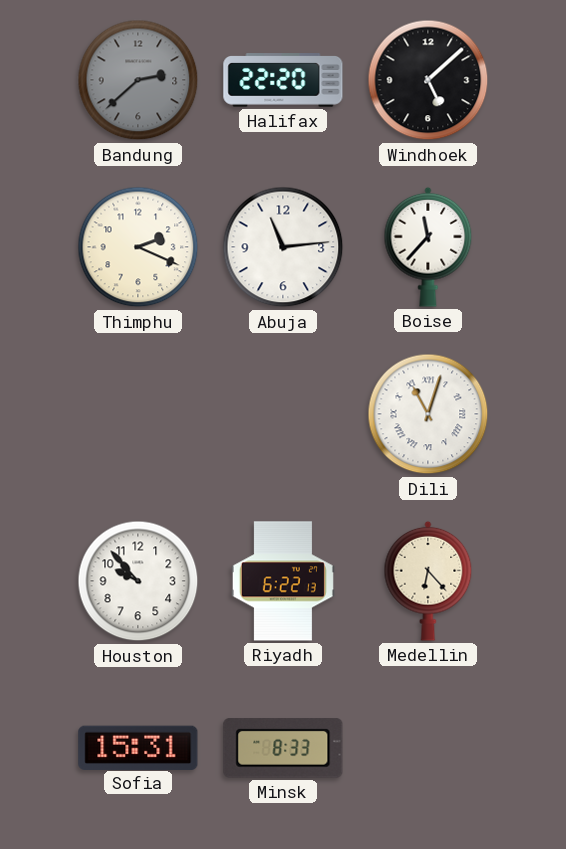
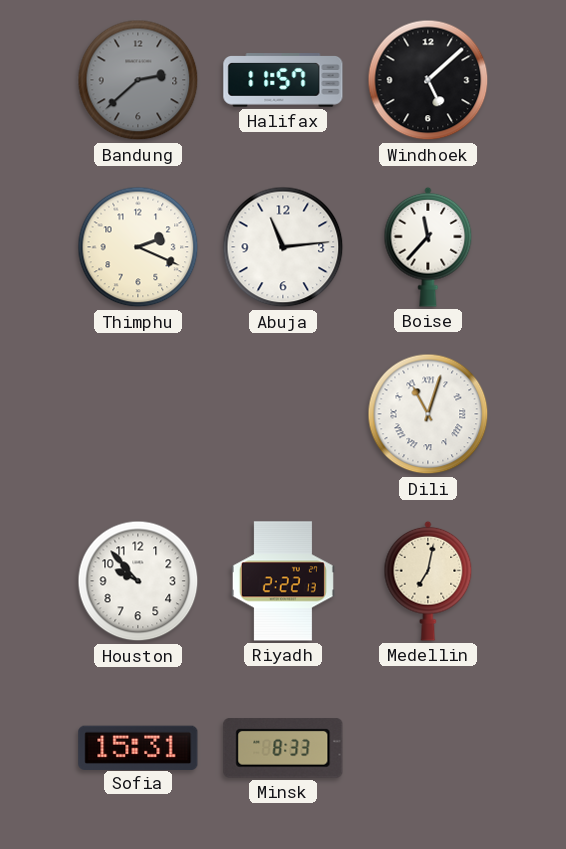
Halifax: 22:20 -> 11:57 (283, 80)
Riyadh: 6:22 -> 2:22 (283, 581)
Medellin: 6:23 -> 7:02 (428, 581)
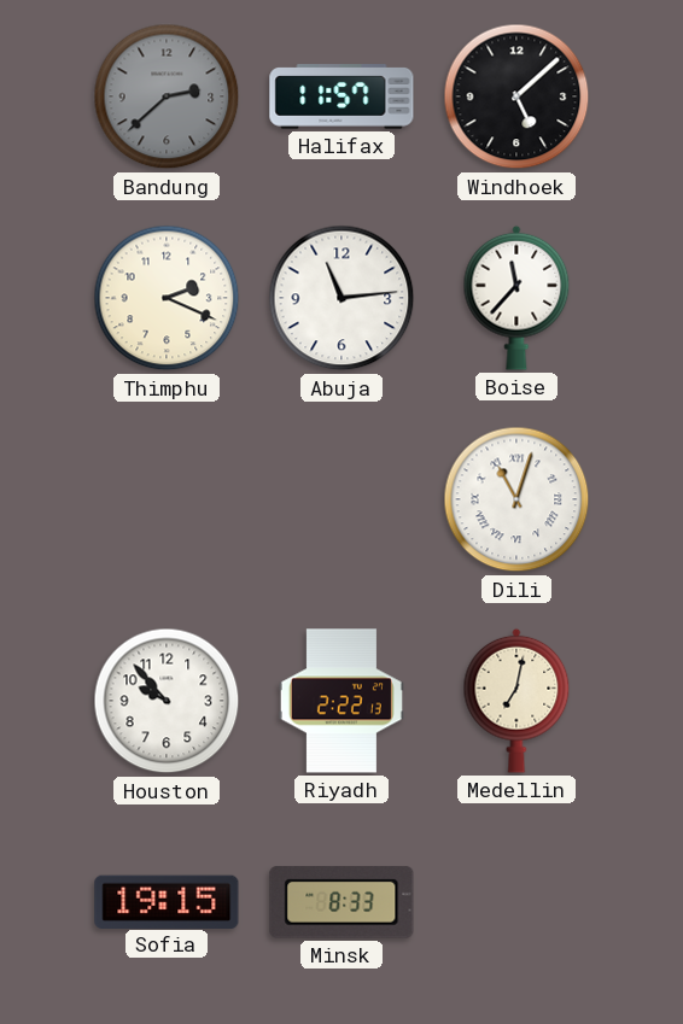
Sofia: 15:31 -> 19:15 (167, 901)
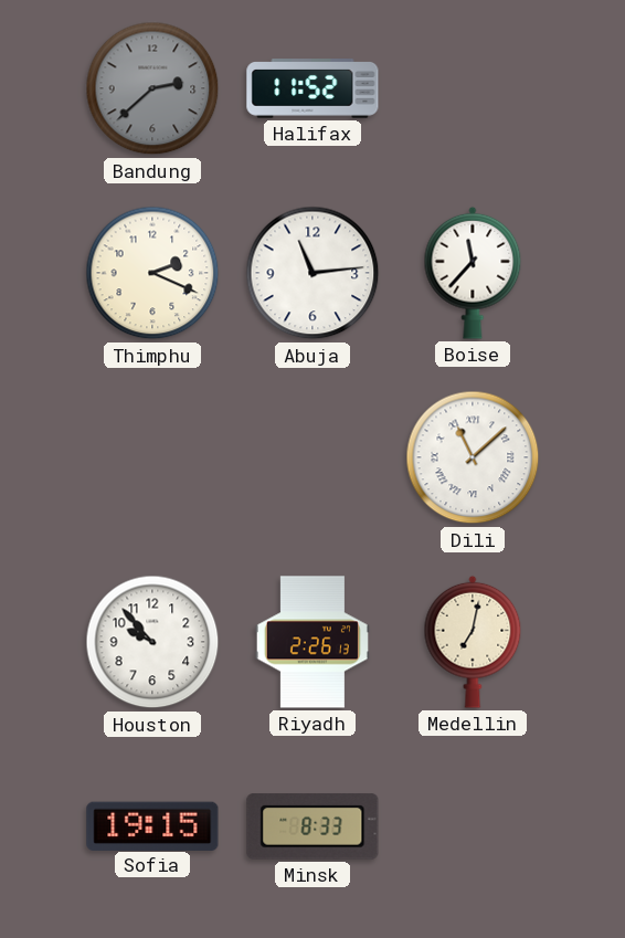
Halifax: 11:57 -> 11:52 (312, 88)
Windhoek: 5:08 -> none (516, 96)
Dili: 11:03 -> 11:08 (473, 457)
Riyadh: 2:22 -> 2:26 (312, 642)
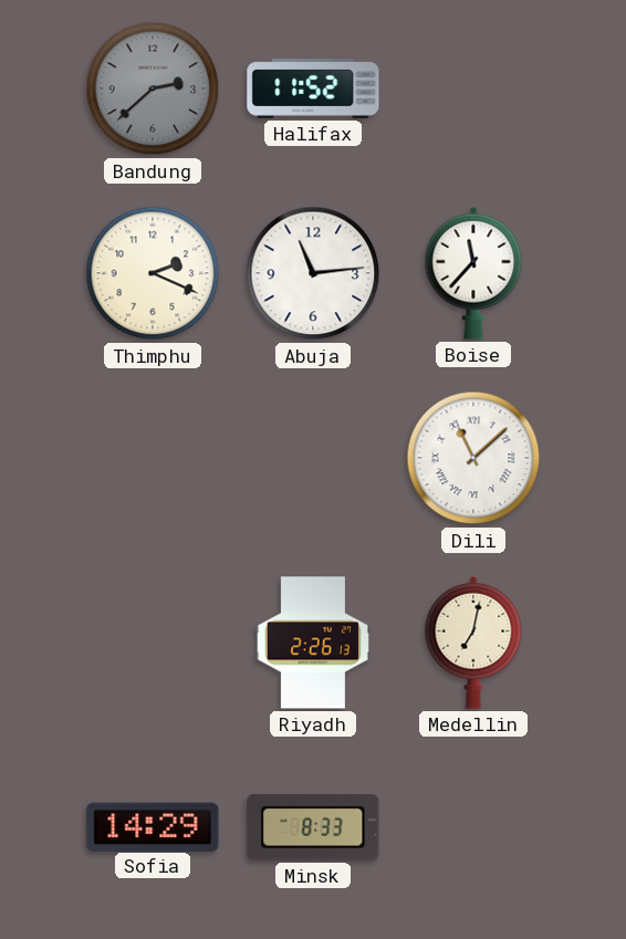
Houston: 9:53 -> none (152, 642)
Sofia: 19:15 -> 14:29 (153, 826)
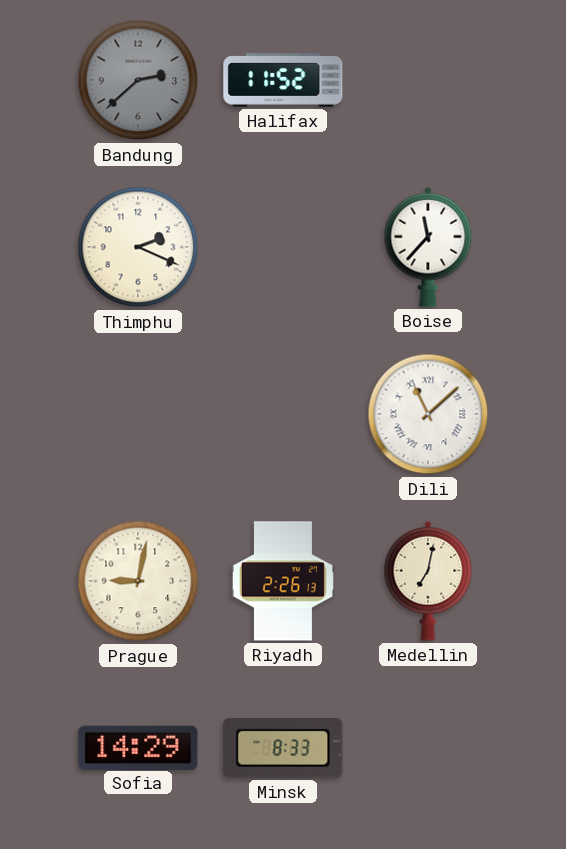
Abuja: 11:14 -> none (313, 273)
Prague: none -> 9:02 (138, 581)
